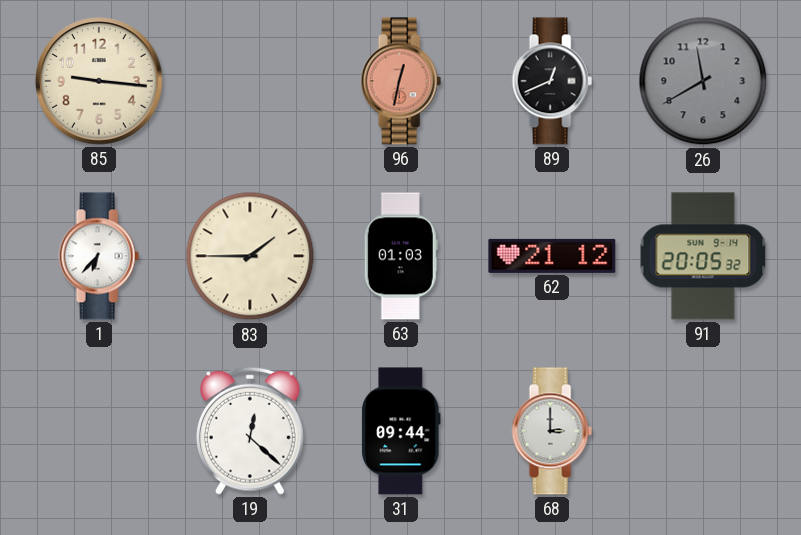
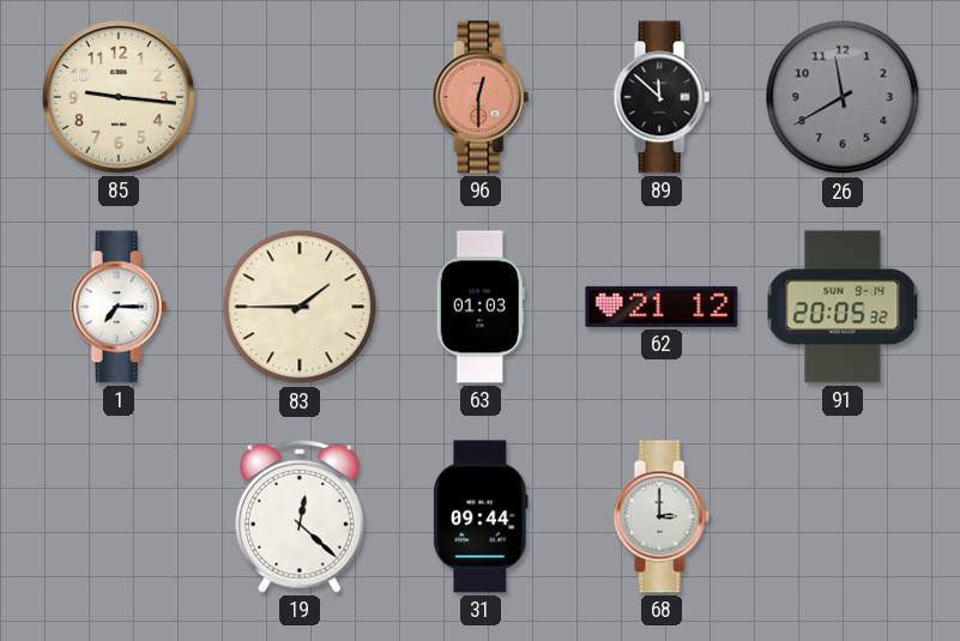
96: 12:32 -> 12:30 (481, 97)
89: 12:41 -> 11:52 (662, 97)
1: 6:37 -> 7:15 (119, 307)
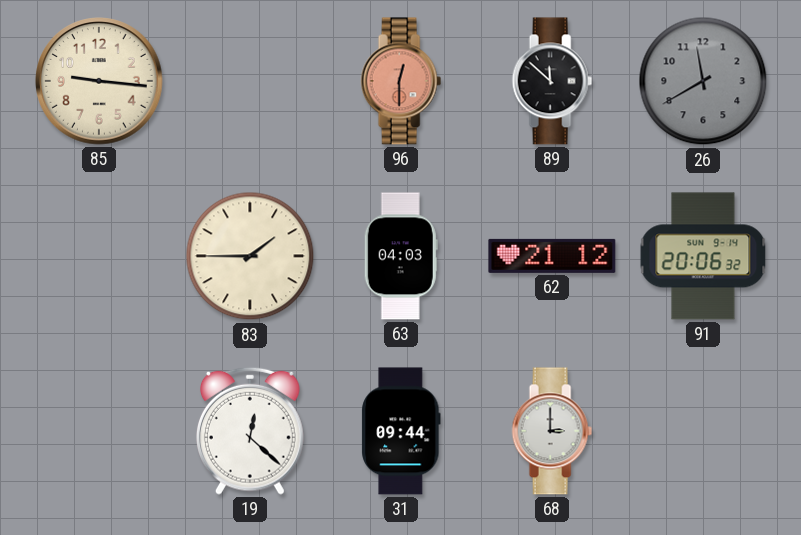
1: 7:15 -> none (119, 307)
63: 01:03 -> 04:03 (401, 256)
91: 20:05 -> 20:06 (703, 256)
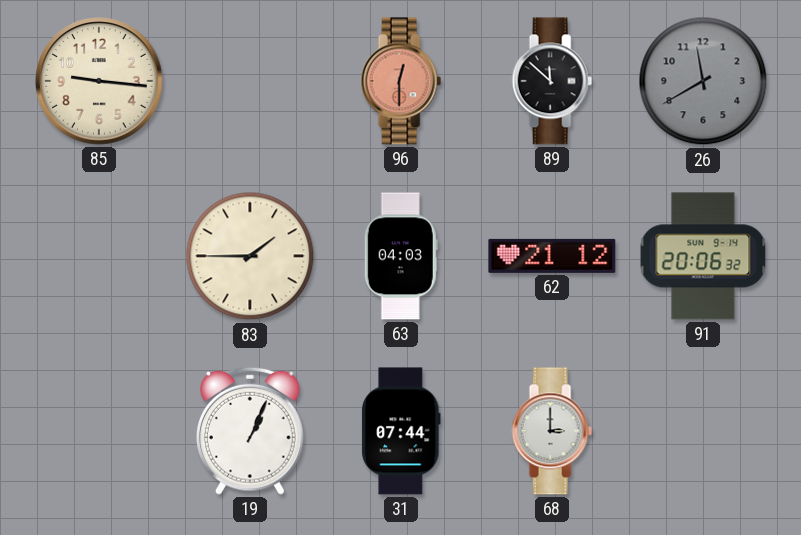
19: 12:22 -> 1:04 (250, 431)
31: 09:44 -> 07:44 (401, 431)
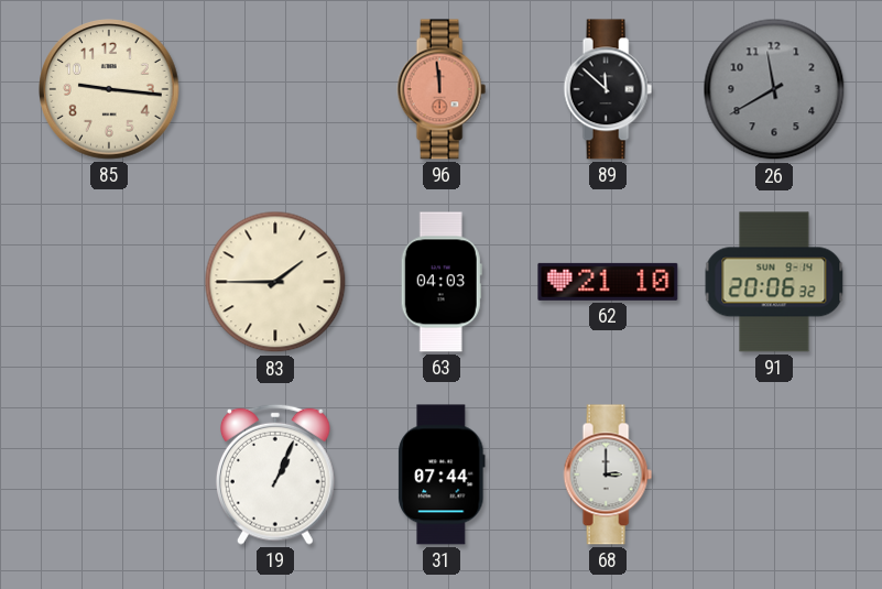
96: 12:30 -> 11:59 (442, 89)
62: 21:12 -> 21:10 (608, 282)
